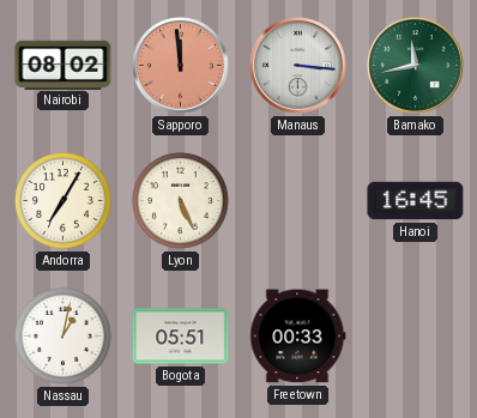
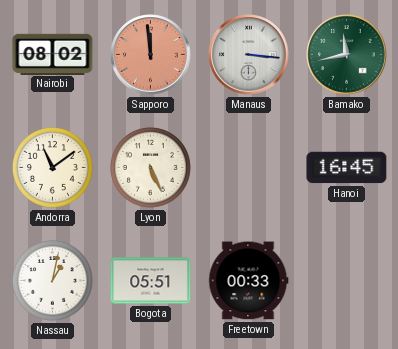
Andorra: 7:05 -> 11:09 (52, 167)
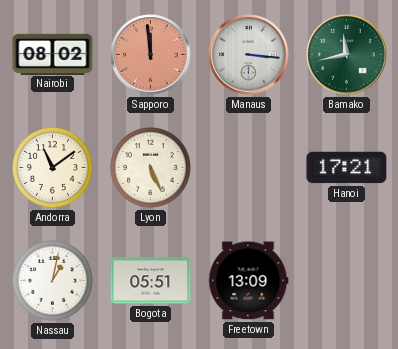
Hanoi: 16:45 -> 17:21 (347, 168)
Freetown: 00:33 -> 13:09 (249, 281)
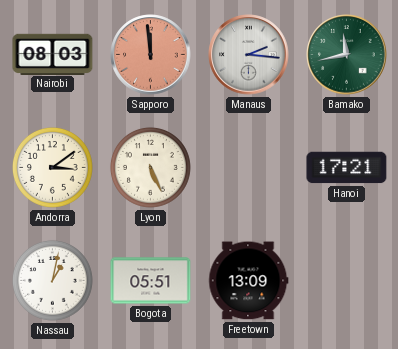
Nairobi: 08:02 -> 08:03 (53, 54)
Manaus: 3:16 -> 2:16 (249, 55)
Andorra: 11:09 -> 3:09 (52, 167)
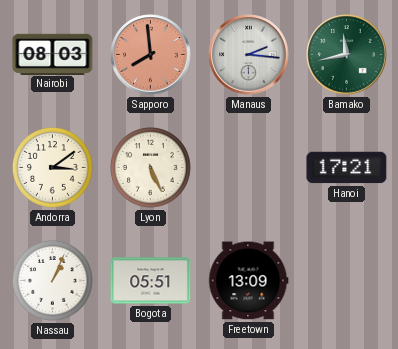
Sapporo: 11:59 -> 7:59 (151, 55)
Nassau: 1:02 -> 1:04 (52, 280)
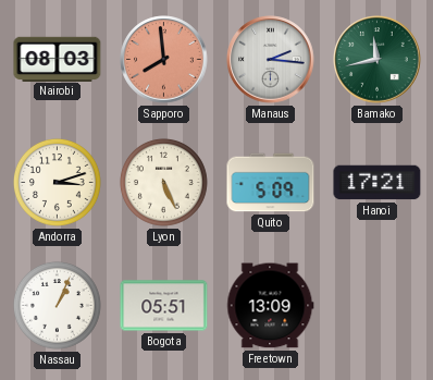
Andorra: 3:09 -> 3:12 (57, 182)
Quito: none -> 5:09 (271, 183)
